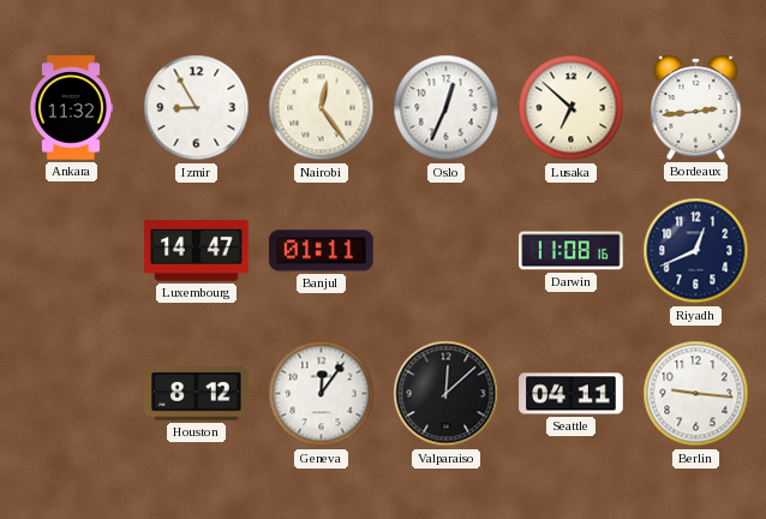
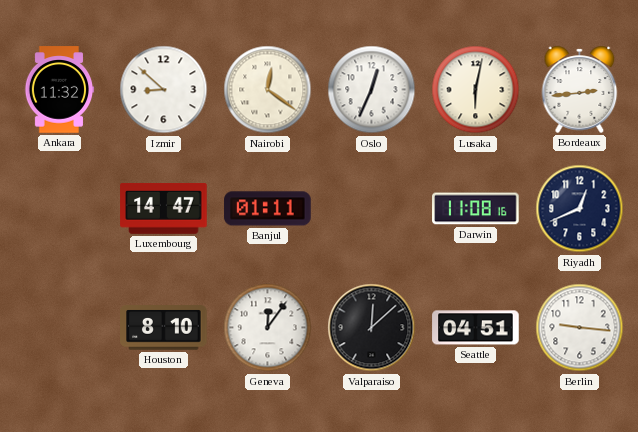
Izmir: 8:55 -> 8:52 (164, 90)
Nairobi: 12:24 -> 12:21 (268, 90)
Lusaka: 6:52 -> 6:02 (476, 90)
Houston: 8:12 -> 8:10 (164, 328)
Seattle: 04:11 -> 04:51 (476, 328)
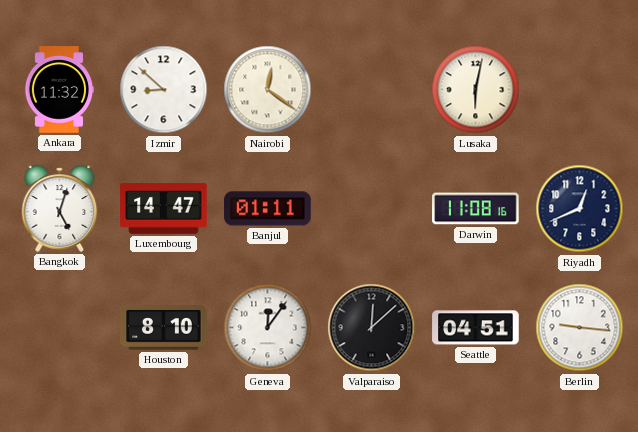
Oslo: 12:34 -> none (372, 90)
Bordeaux: 2:44 -> none (580, 89)
Bangkok: none -> 5:03 (60, 208)
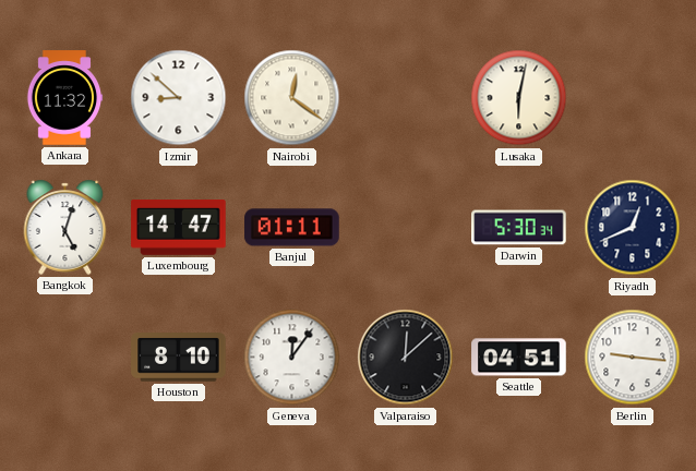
Darwin: 11:08 -> 5:30 (519, 228)
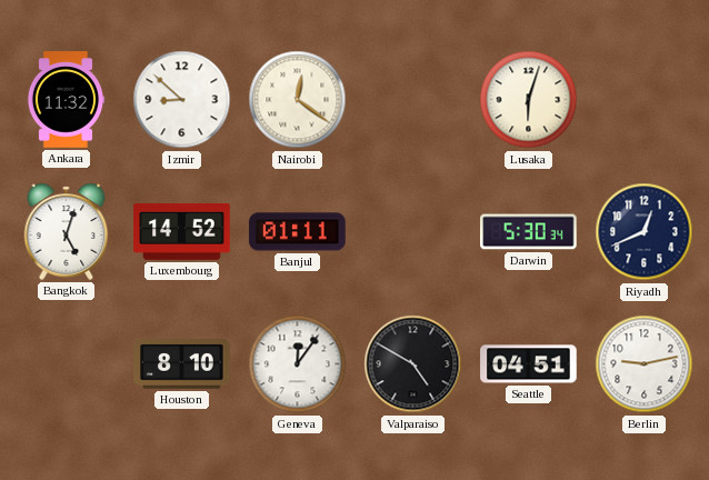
Lusaka: 6:02 -> 6:03 (529, 100)
Luxembourg: 14:47 -> 14:52 (182, 232)
Valparaiso: 12:08 -> 4:50 (413, 364)
Berlin: 9:16 -> 9:13 (645, 364)
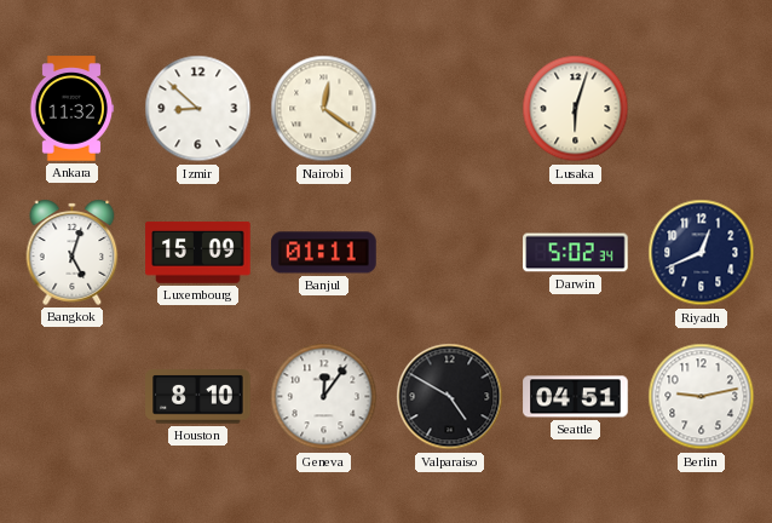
Luxembourg: 14:52 -> 15:09 (198, 253)
Darwin: 5:30 -> 5:02 (576, 253)
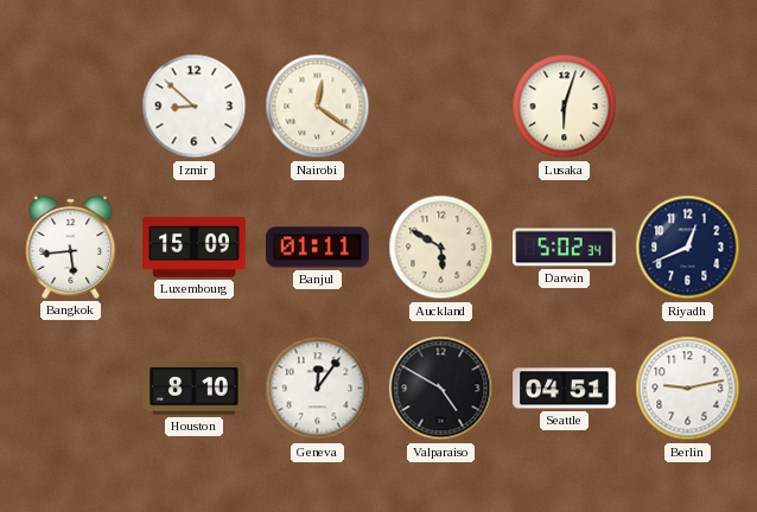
Ankara: 11:32 -> none (71, 109)
Bangkok: 5:03 -> 5:44 (71, 247)
Auckland: none -> 5:50 (441, 248)
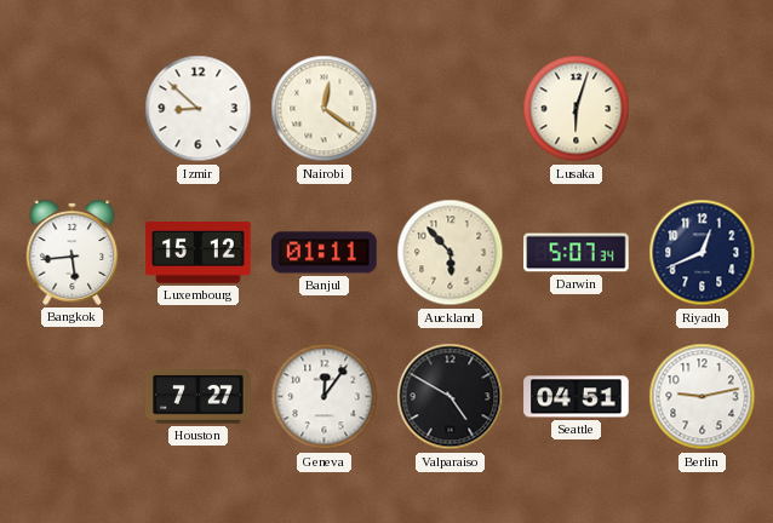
Luxembourg: 15:09 -> 15:12 (199, 253)
Auckland: 5:50 -> 5:53 (451, 253)
Darwin: 5:02 -> 5:07 (577, 253)
Houston: 8:10 -> 7:27 (199, 397)
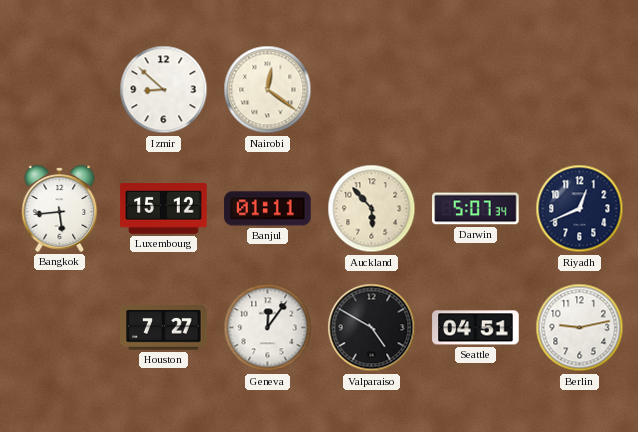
Lusaka: 6:03 -> none (577, 109)
